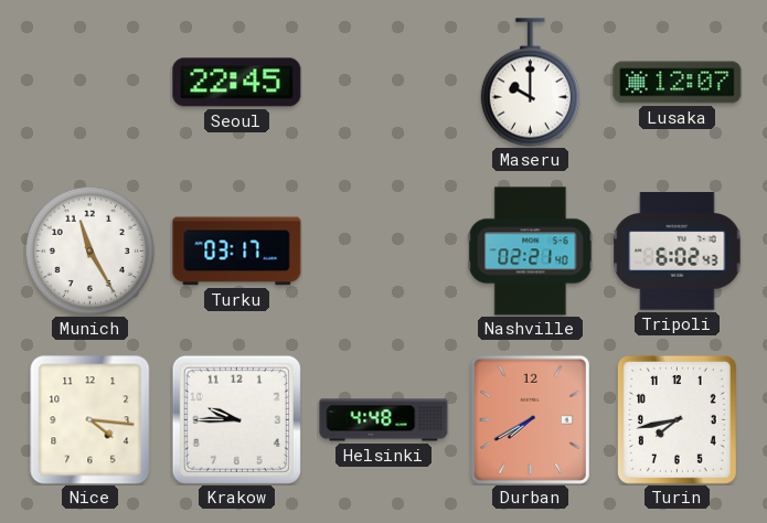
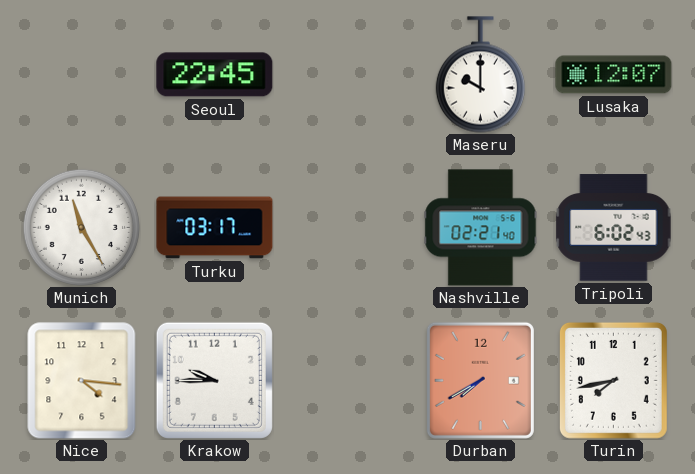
Helsinki: 4:48 -> none (384, 420)
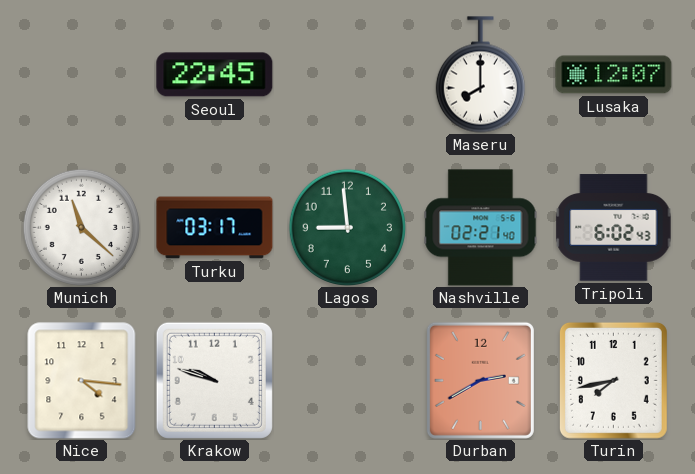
Maseru: 10:00 -> 8:00 (480, 75)
Munich: 11:25 -> 11:22 (81, 227)
Lagos: none -> 8:59 (347, 227)
Krakow: 9:45 -> 9:48 (214, 380)
Durban: 7:40 -> 2:40 (480, 380)
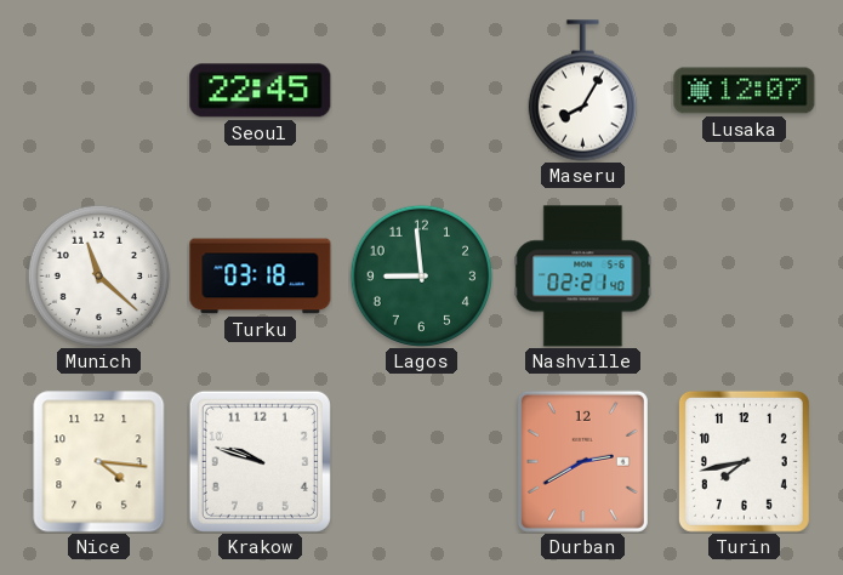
Maseru: 8:00 -> 8:05 (582, 91)
Turku: 03:17 -> 03:18 (261, 277)
Tripoli: 6:02 -> none (614, 228)
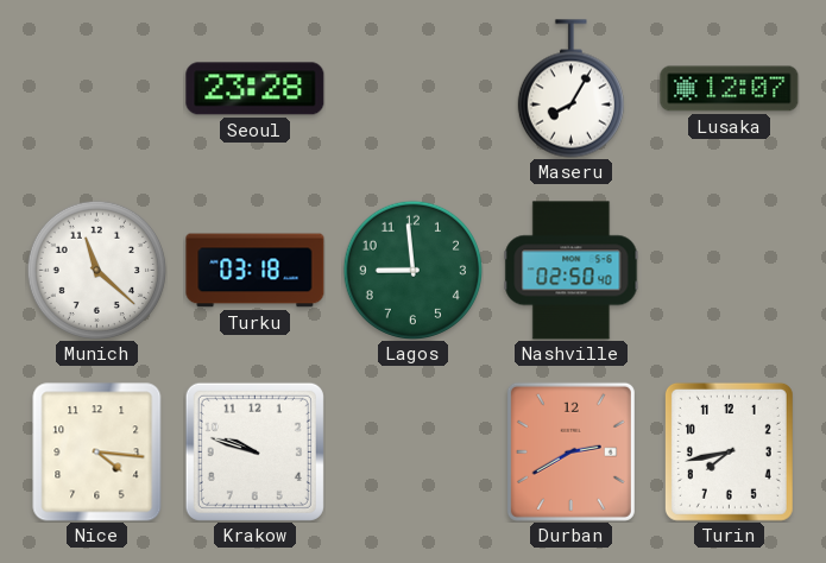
Seoul: 22:45 -> 23:28 (256, 89)
Nashville: 02:21 -> 02:50 (572, 271)
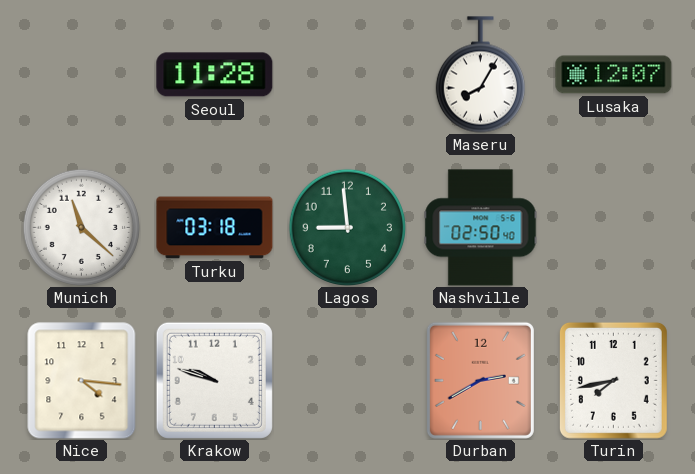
Seoul: 23:28 -> 11:28 (215, 75)
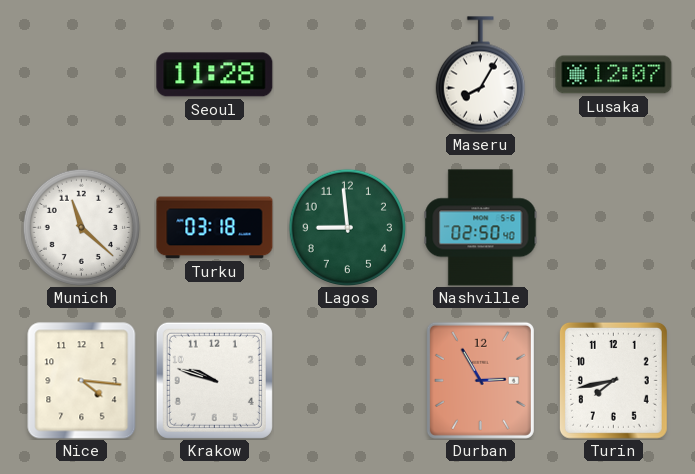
Durban: 2:40 -> 2:55 (480, 380)
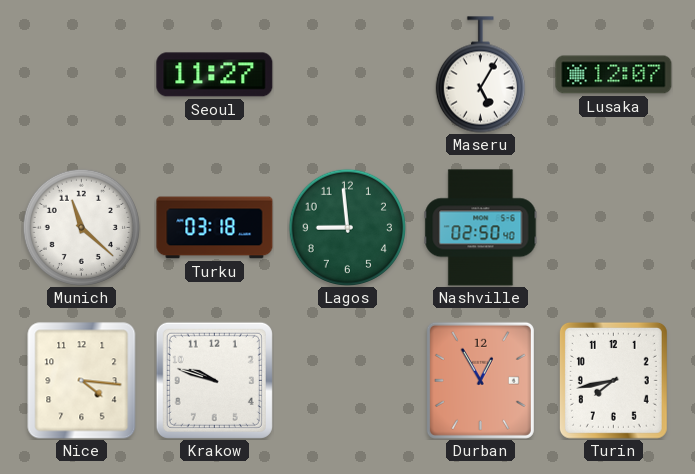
Seoul: 11:28 -> 11:27 (215, 75)
Maseru: 8:05 -> 5:05 (480, 75)
Durban: 2:55 -> 12:55 (480, 380)
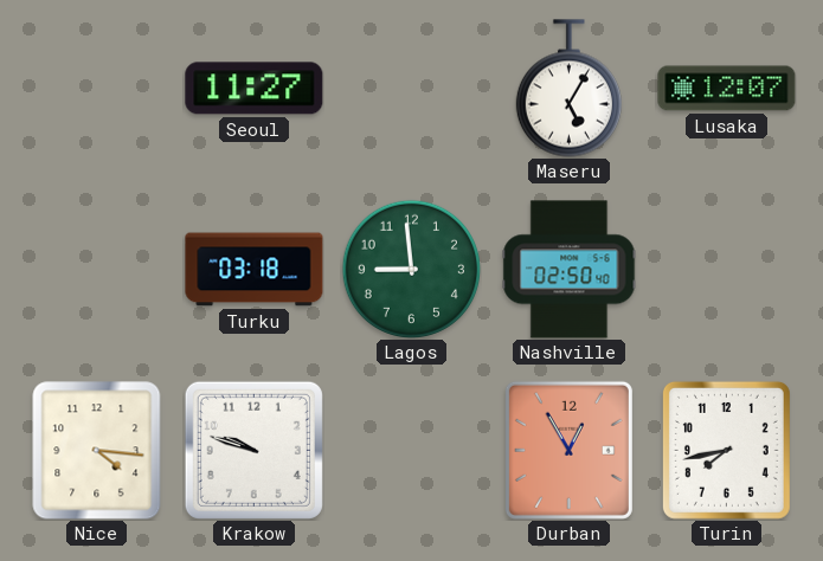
Munich: 11:22 -> none (81, 227)
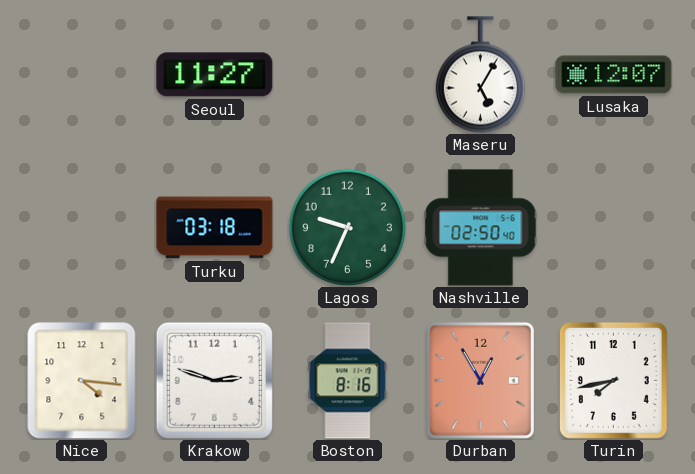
Lagos: 8:59 -> 9:34 (347, 227)
Krakow: 9:48 -> 2:48 (214, 380)
Boston: none -> 8:16 (348, 381)
